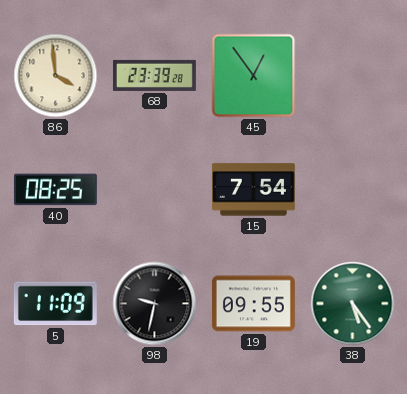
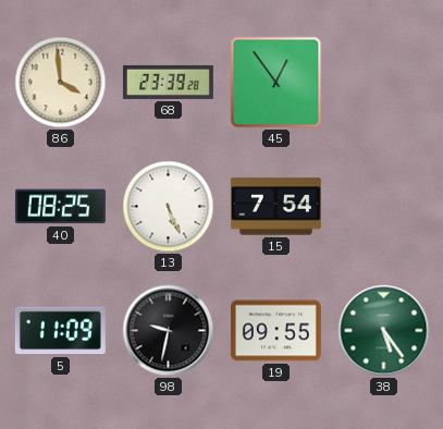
13: none -> 5:26 (169, 207)
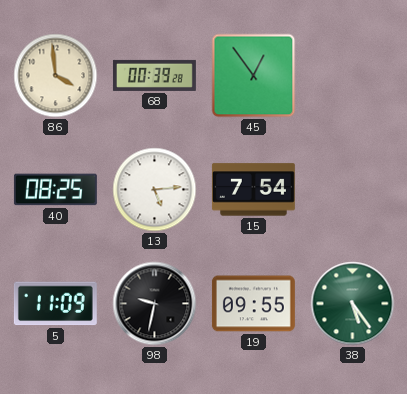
68: 23:39 -> 00:39 (154, 75)
13: 5:26 -> 5:14 (155, 190)
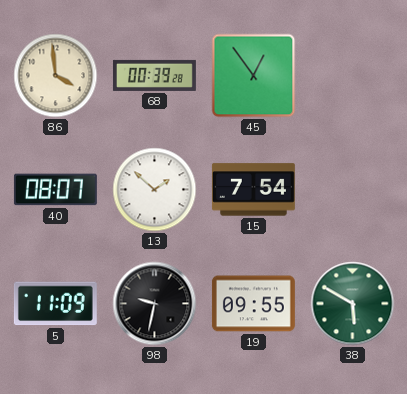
40: 08:25 -> 08:07 (55, 190)
13: 5:14 -> 1:52 (155, 190)
38: 5:24 -> 5:50 (353, 304)
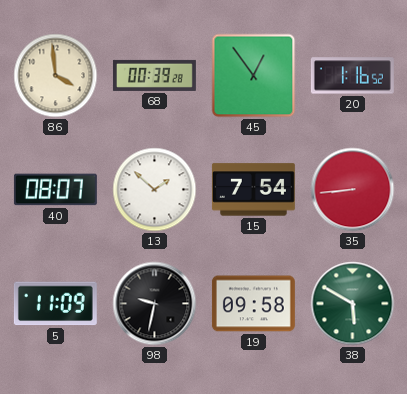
20: none -> 1:16 (352, 76)
35: none -> 8:44 (353, 190)
19: 09:55 -> 09:58 (253, 304)
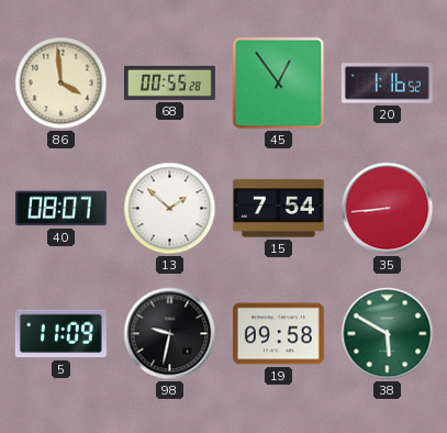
68: 00:39 -> 00:55 (169, 82)
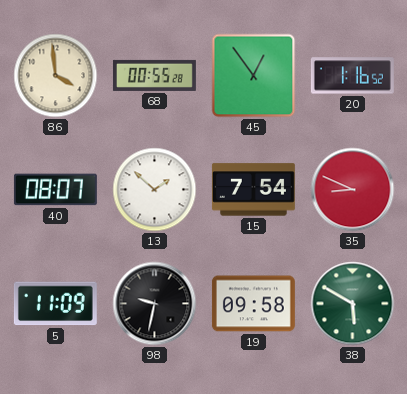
35: 8:44 -> 8:49 (353, 190)
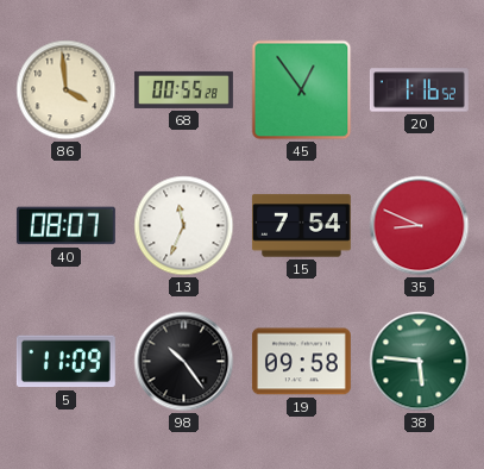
13: 1:52 -> 11:34 (184, 226)
98: 9:32 -> 10:24 (184, 362)
38: 5:50 -> 5:46 (420, 362)
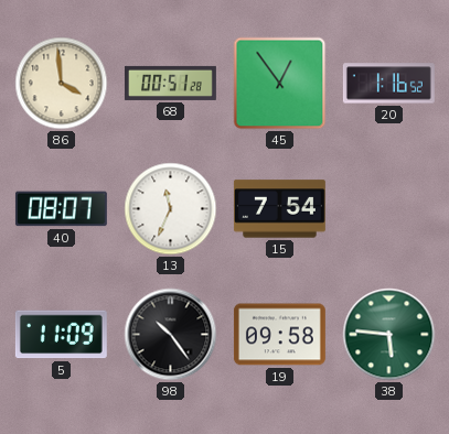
68: 00:55 -> 00:51 (170, 83)
35: 8:49 -> none (420, 226)
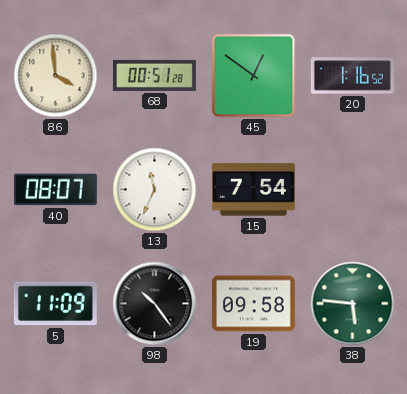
45: 12:54 -> 12:51 (254, 76)
